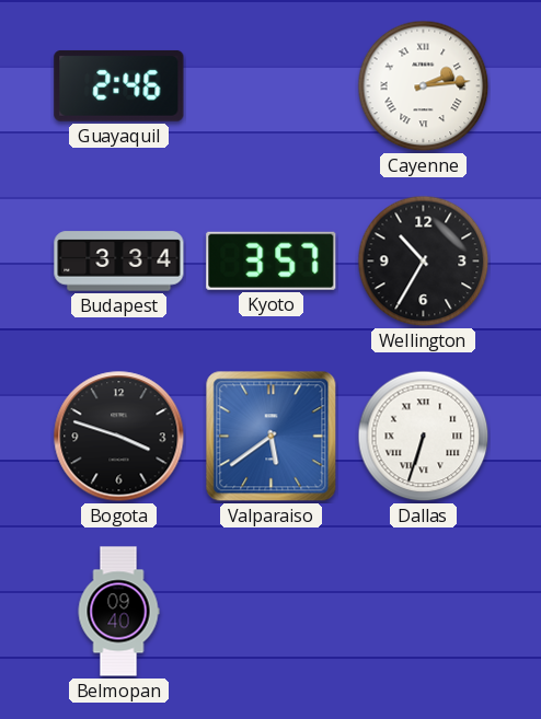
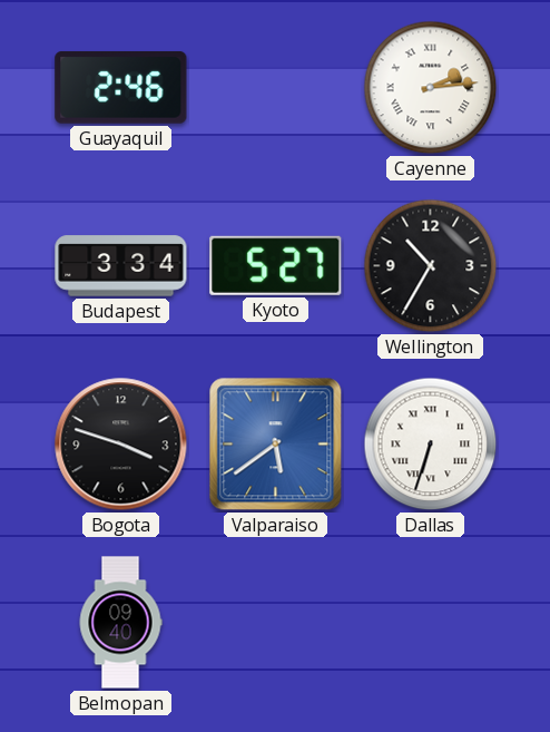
Kyoto: 3:57 -> 5:27 (276, 265)
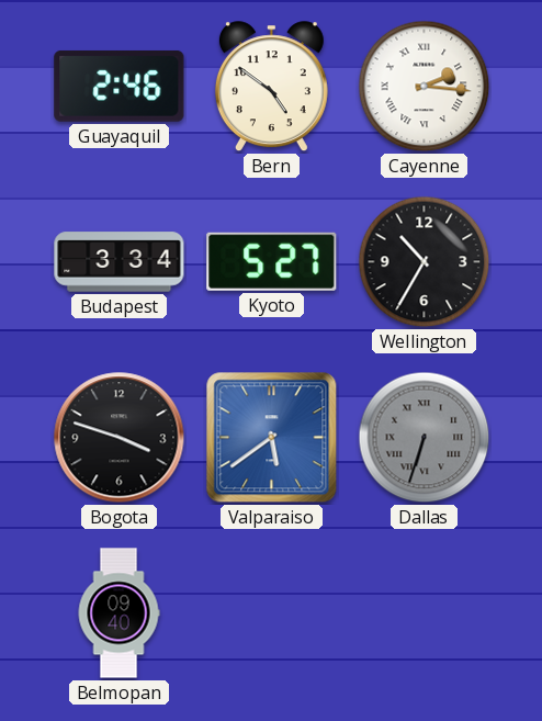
Bern: none -> 4:51 (271, 87)
Cayenne: 2:14 -> 2:16 (425, 87)
Dallas dial: white -> grey (425, 438)
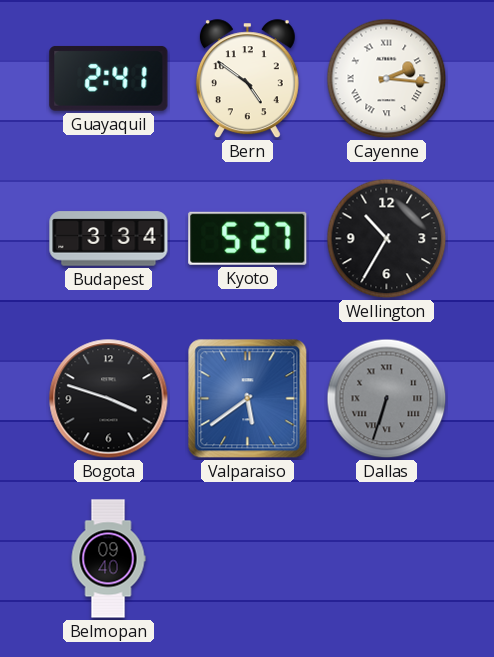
Guayaquil: 2:46 -> 2:41 (109, 78)
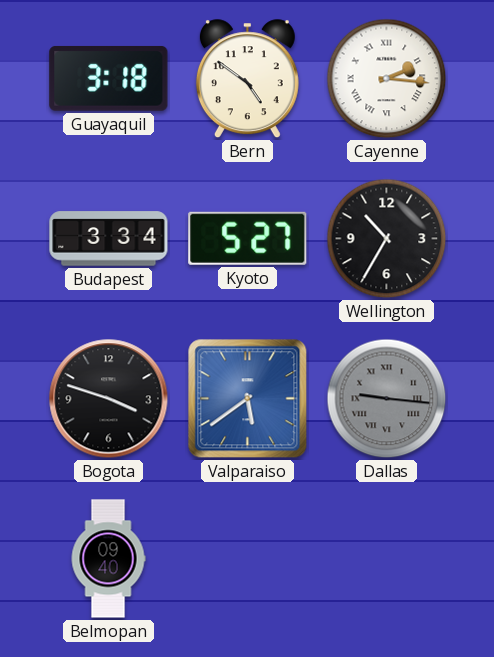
Guayaquil: 2:41 -> 3:18 (109, 78)
Dallas: 6:33 -> 9:16 (387, 399)
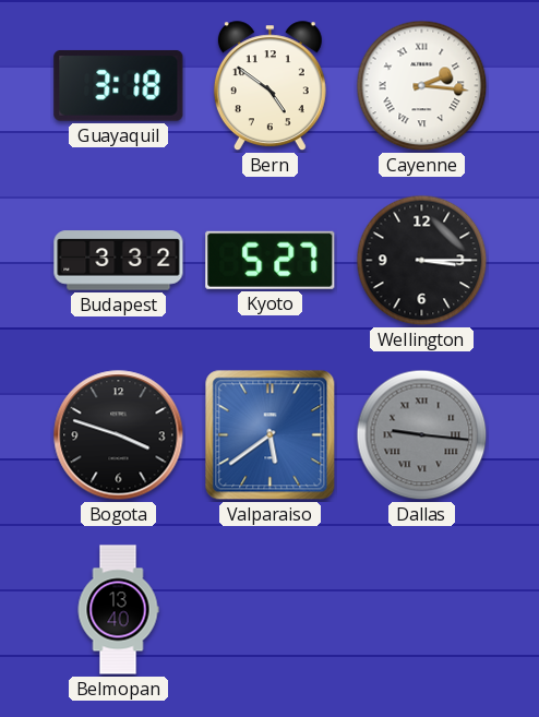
Budapest: 3:34 -> 3:32 (119, 261)
Wellington: 10:35 -> 3:15 (422, 261)
Belmopan: 09:40 -> 13:40 (118, 610)
